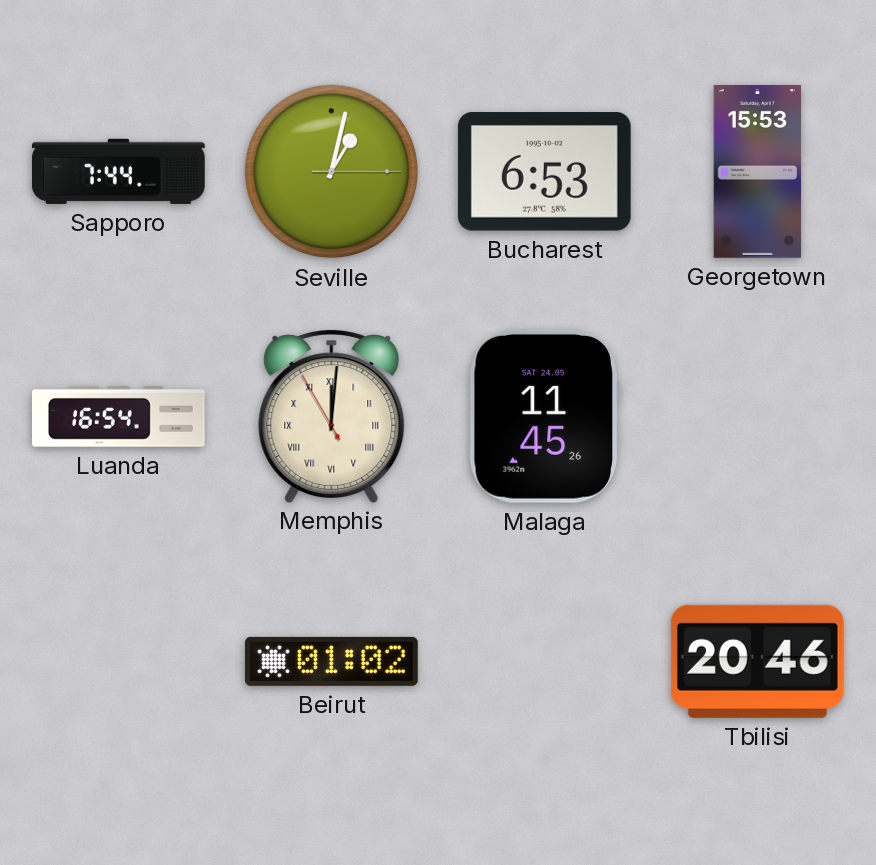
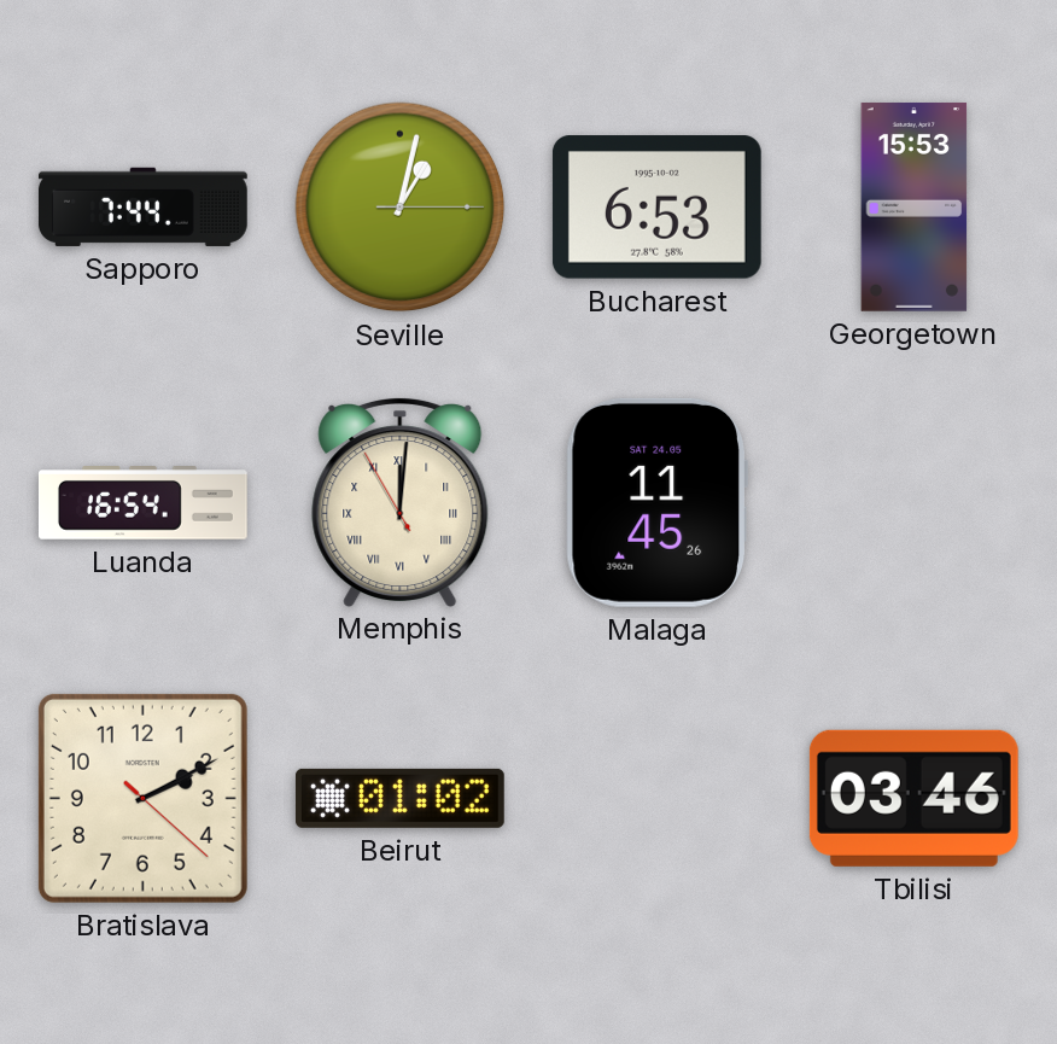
Bratislava: none -> 2:10 (142, 798)
Tbilisi: 20:46 -> 03:46 (913, 798)
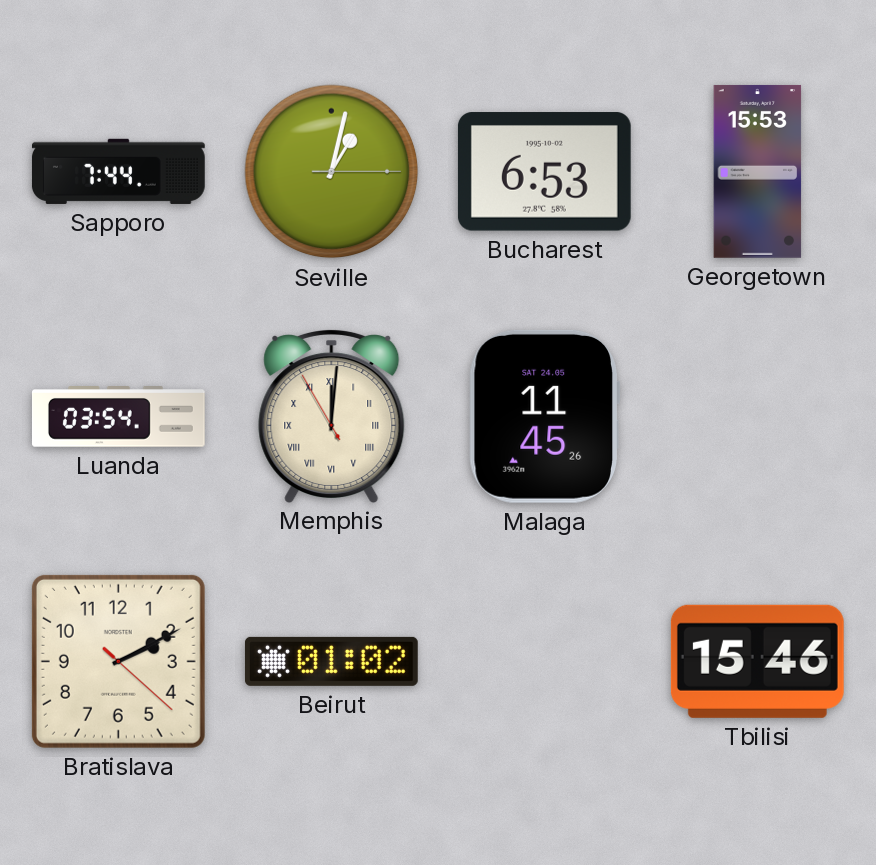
Luanda: 16:54 -> 03:54 (119, 417)
Tbilisi: 03:46 -> 15:46 (757, 661)
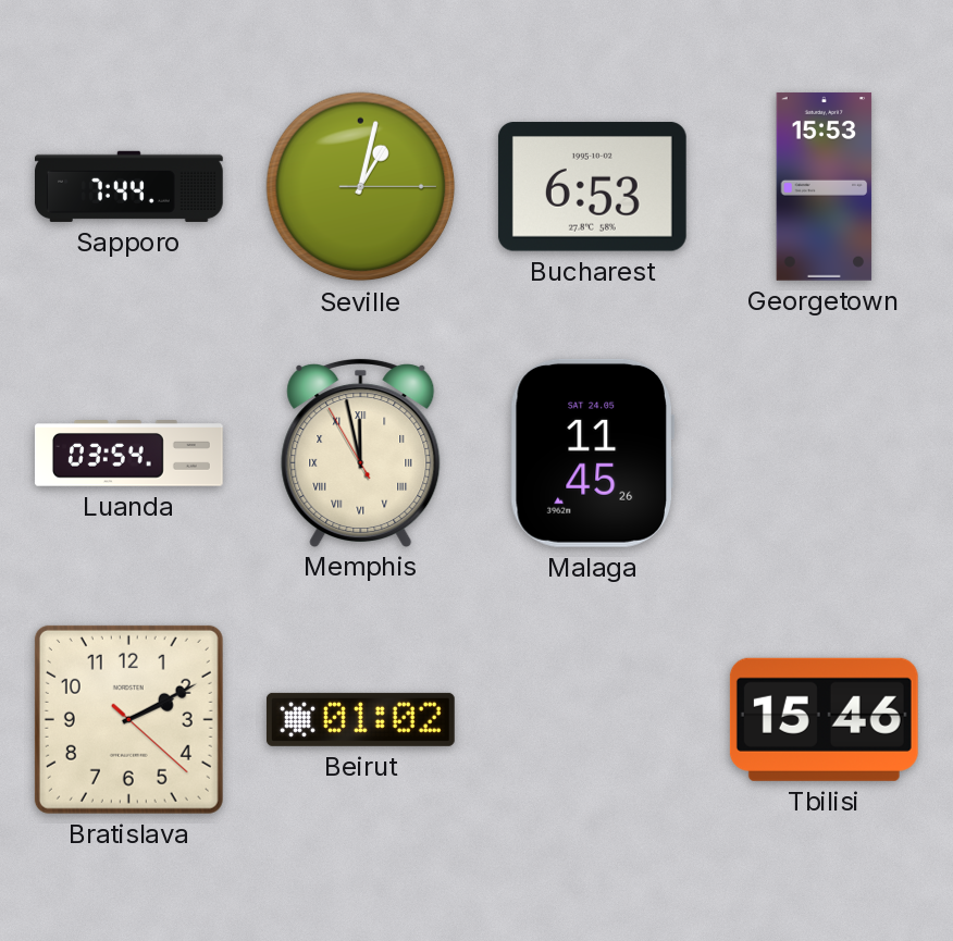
Memphis: 12:00 -> 11:57 (361, 451)
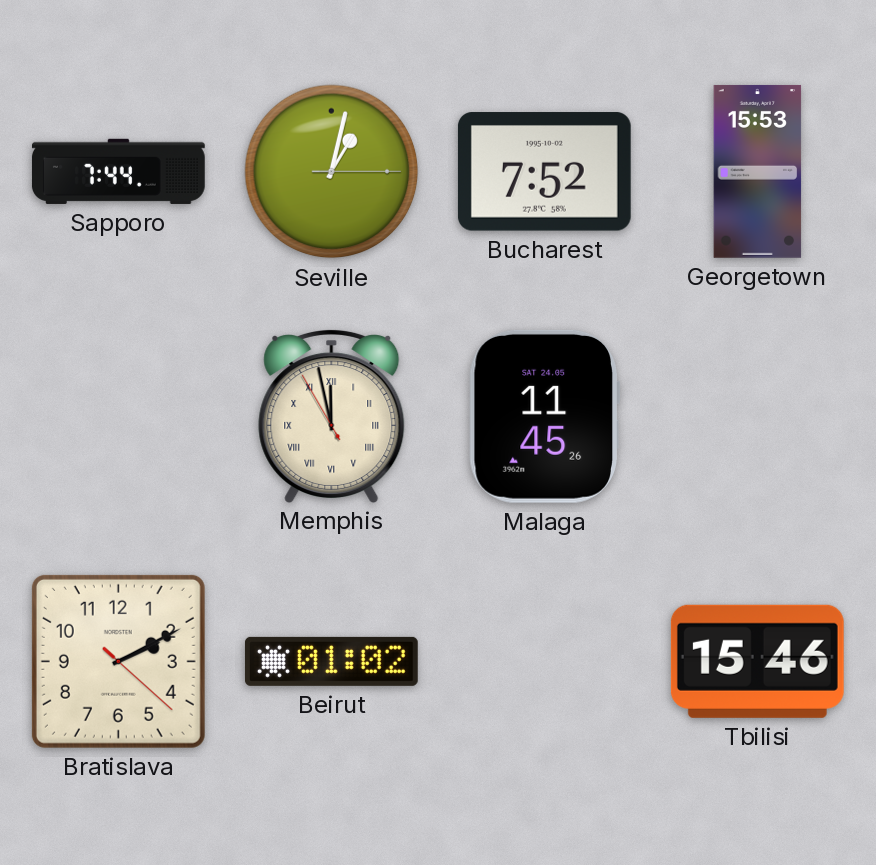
Bucharest: 6:53 -> 7:52 (544, 172)
Luanda: 03:54 -> none (129, 454)
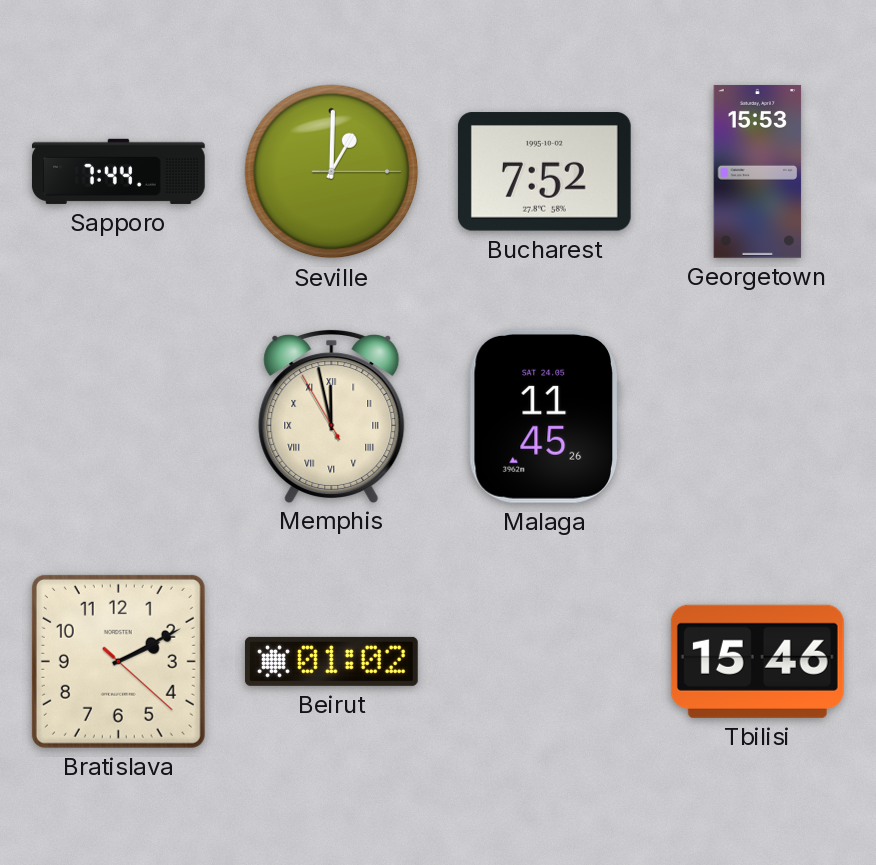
Seville: 1:02 -> 1:00 (332, 172)
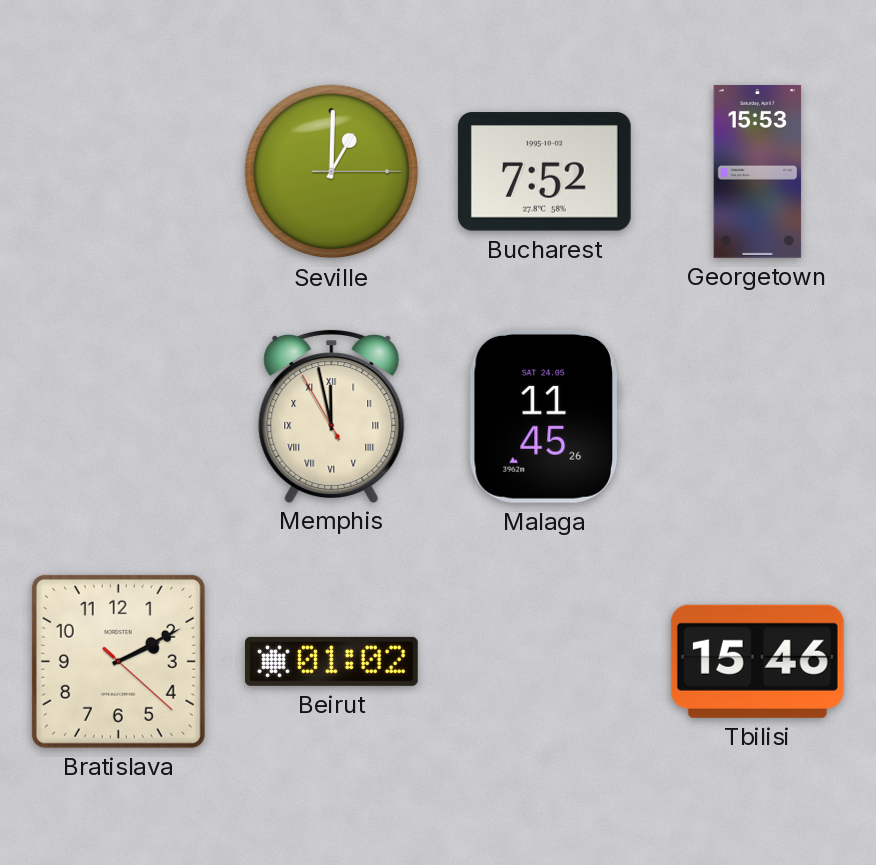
Sapporo: 7:44 -> none (119, 171)
